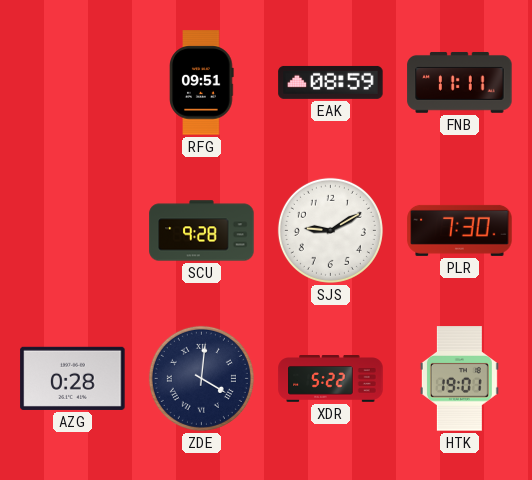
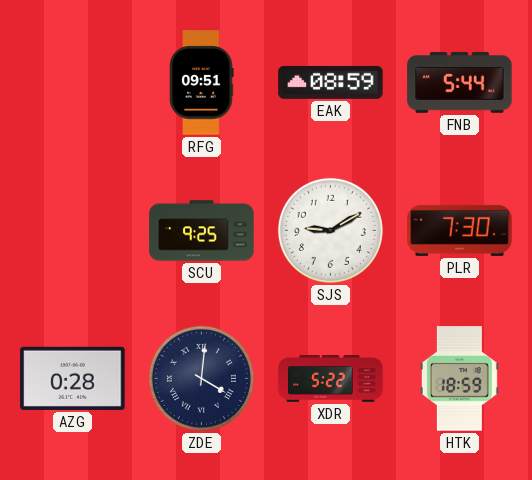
FNB: 11:11 -> 5:44 (460, 82)
SCU: 9:28 -> 9:25 (202, 231)
HTK: 19:01 -> 18:59 (459, 379)
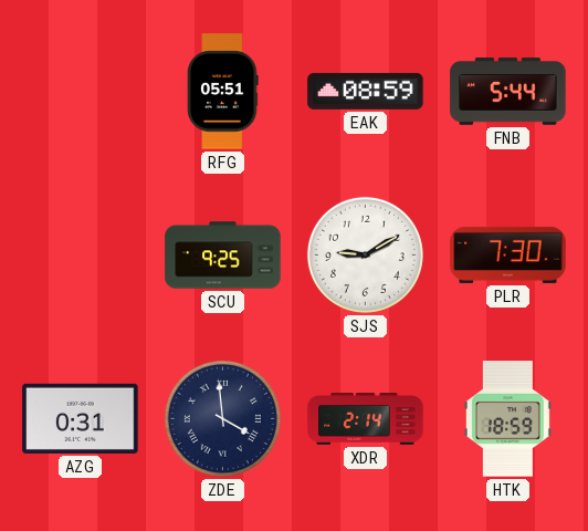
RFG: 09:51 -> 05:51 (223, 92)
AZG: 0:28 -> 0:31 (81, 418)
ZDE: 4:01 -> 3:59 (222, 418)
XDR: 5:22 -> 2:14 (366, 419)
